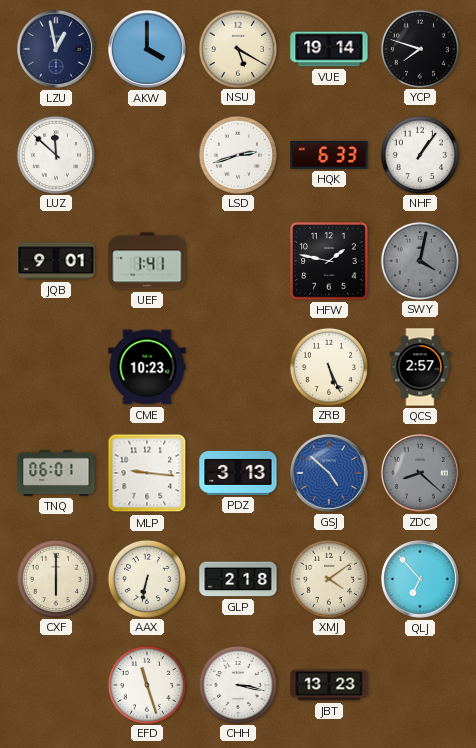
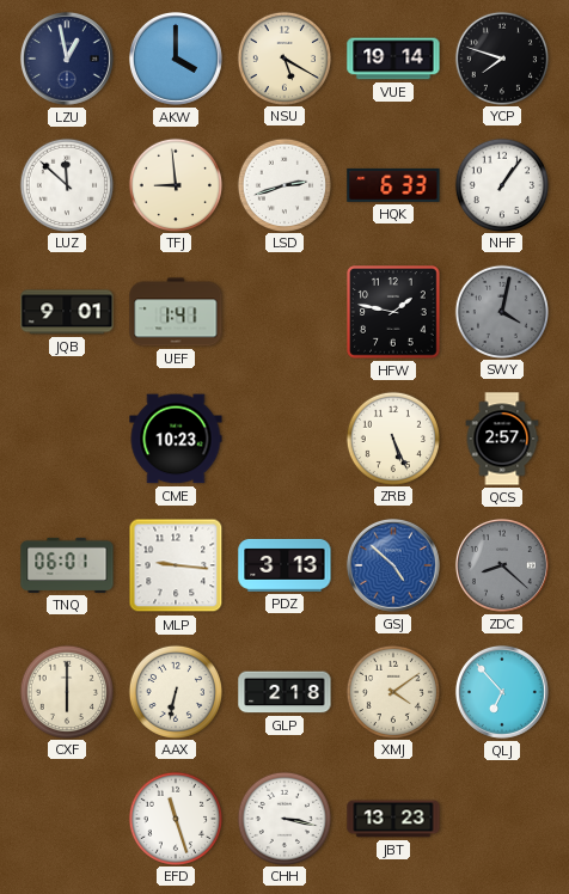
TFJ: none -> 8:59 (175, 184)
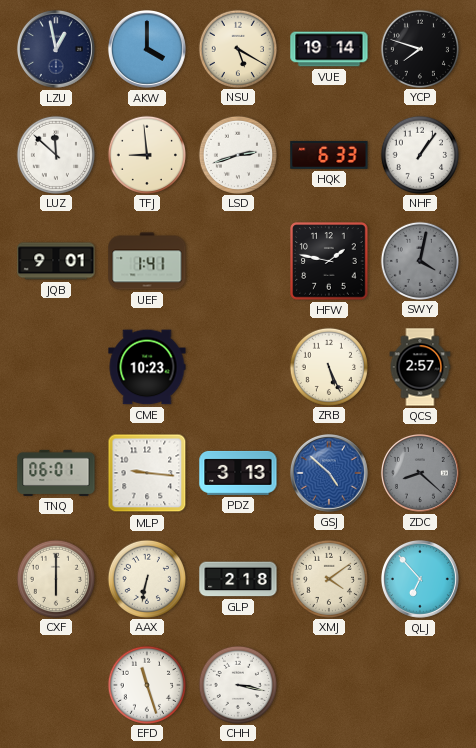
JBT: 13:23 -> none (393, 819)
